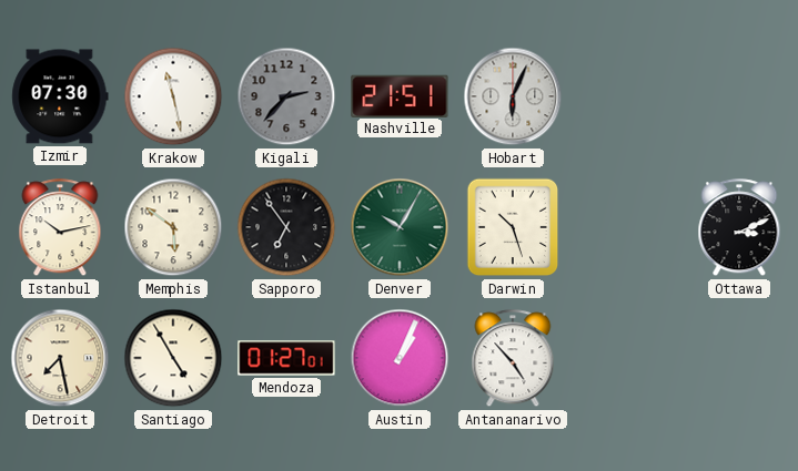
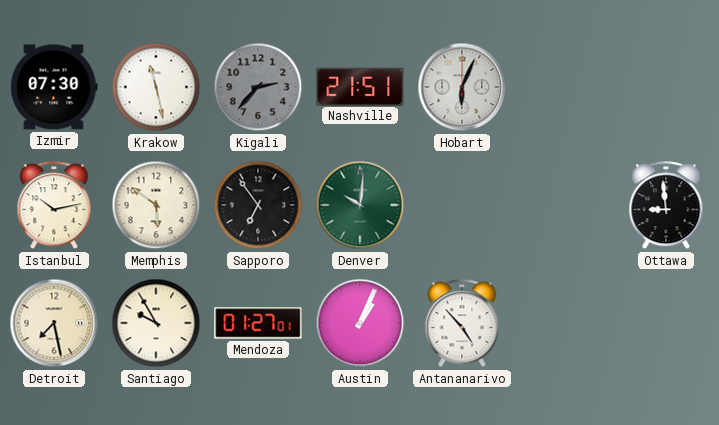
Denver: 10:05 -> 10:01 (360, 205)
Darwin: 10:27 -> none (513, 227)
Ottawa: 3:11 -> 8:59 (666, 206)
Santiago: 4:55 -> 9:55 (156, 323)
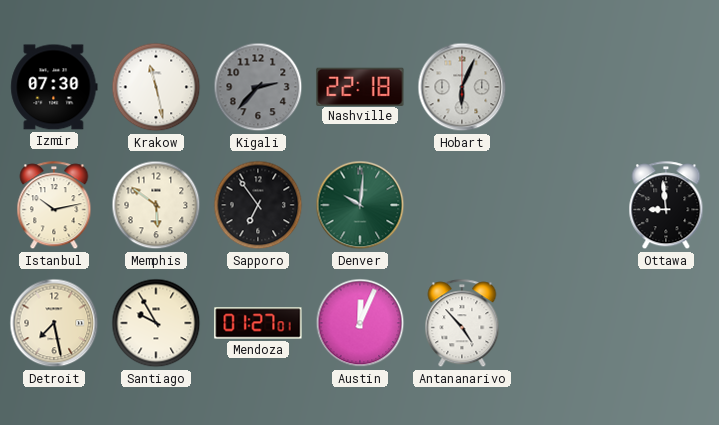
Nashville: 21:51 -> 22:18 (360, 86)
Austin: 1:04 -> 12:04 (360, 323)
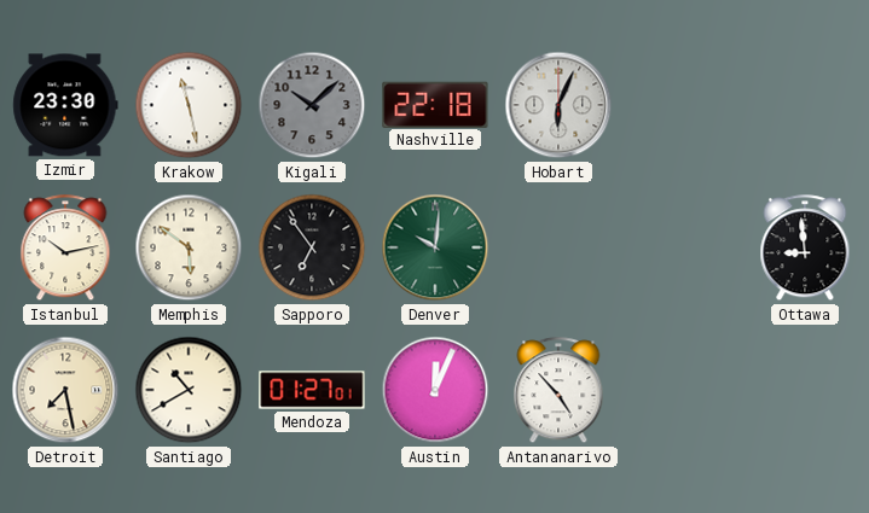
Izmir: 07:30 -> 23:30 (65, 105)
Kigali: 2:37 -> 10:08 (312, 105)
Santiago: 9:55 -> 10:40 (189, 390)
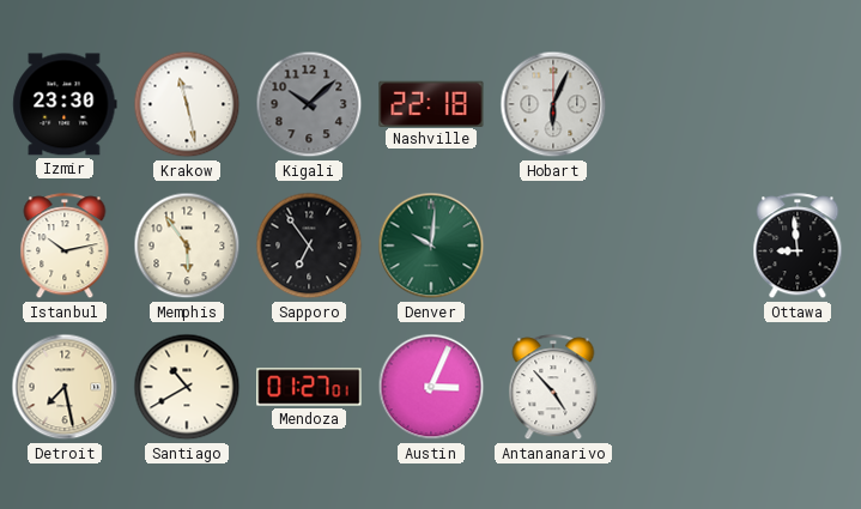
Memphis: 5:51 -> 5:54 (187, 246)
Austin: 12:04 -> 3:04 (431, 387)
